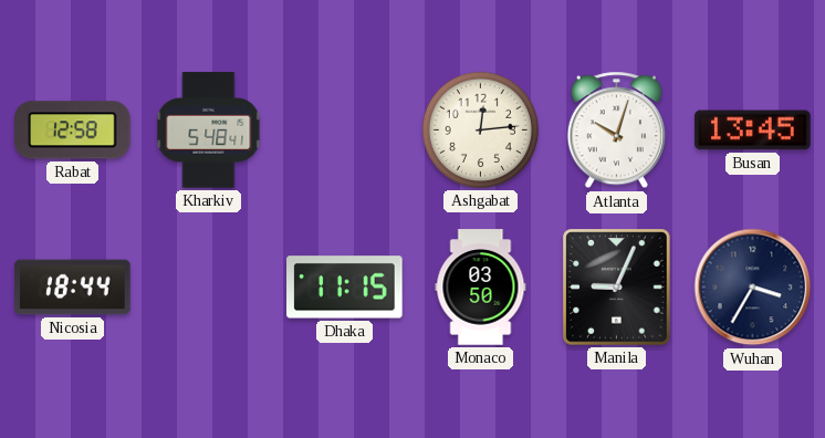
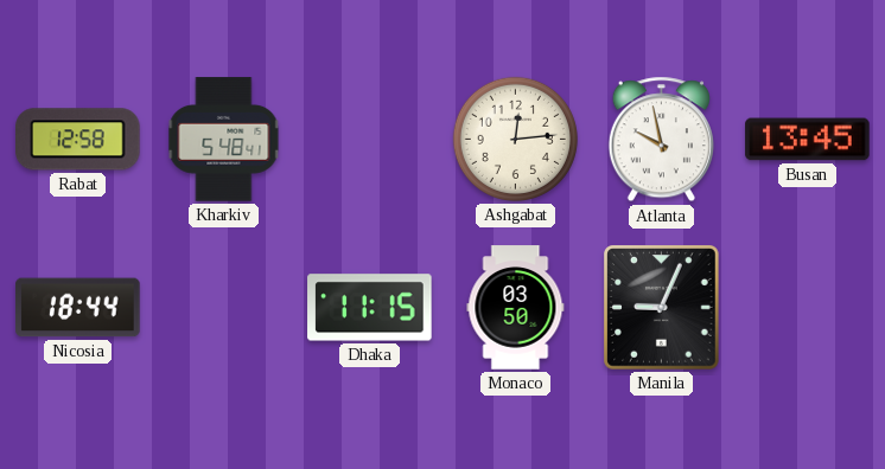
Atlanta: 10:03 -> 9:58 (661, 140)
Wuhan: 3:35 -> none (753, 288)
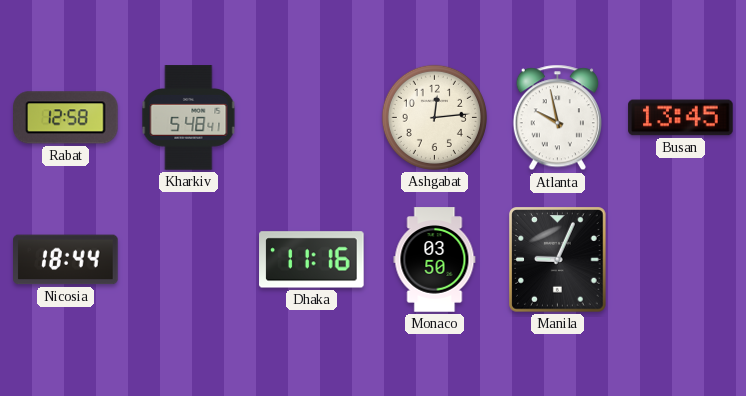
Dhaka: 11:15 -> 11:16 (312, 260)
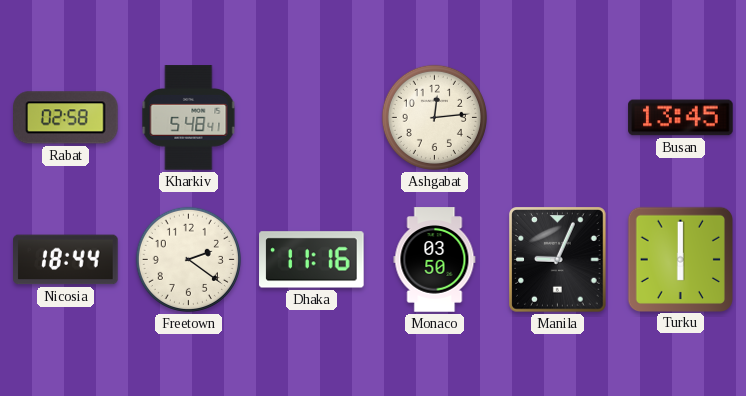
Rabat: 12:58 -> 02:58 (66, 118)
Atlanta: 9:58 -> none (557, 118)
Freetown: none -> 2:21 (188, 259)
Turku: none -> 6:00 (680, 259)
